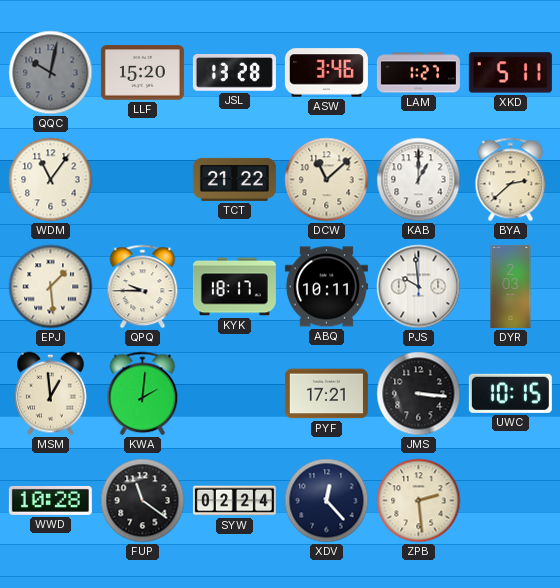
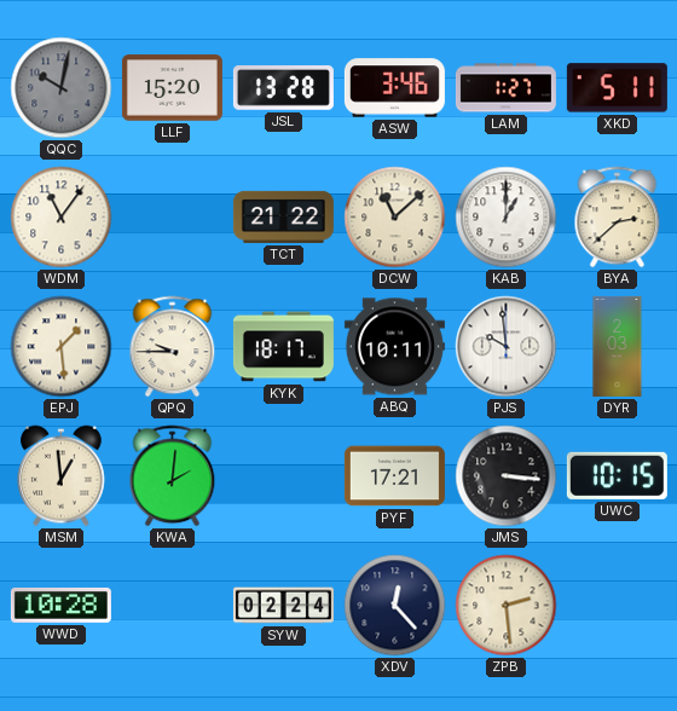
FUP: 11:21 -> none (143, 501)
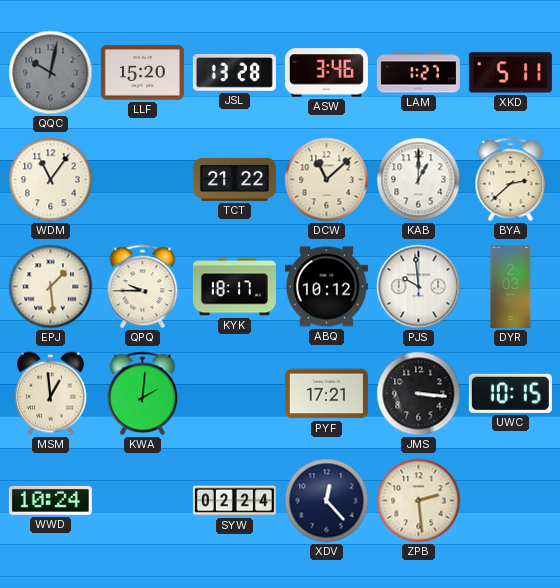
ABQ: 10:11 -> 10:12 (326, 287)
WWD: 10:28 -> 10:24 (50, 500)
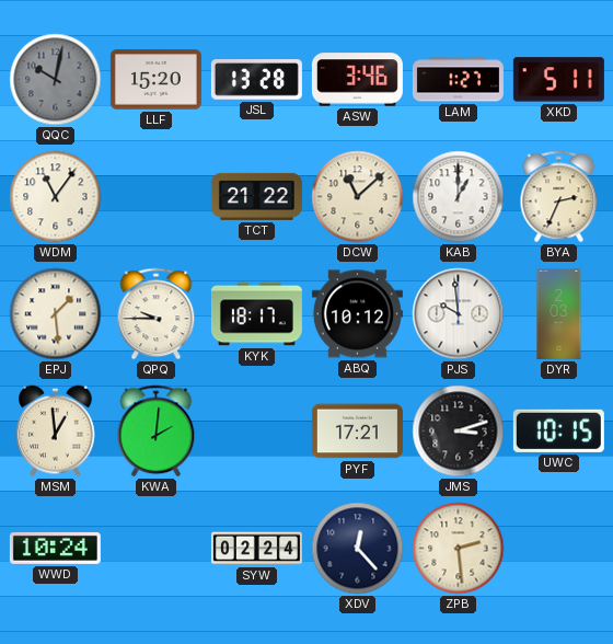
BYA: 2:38 -> 2:34 (559, 197)
JMS: 3:16 -> 3:12 (459, 432)
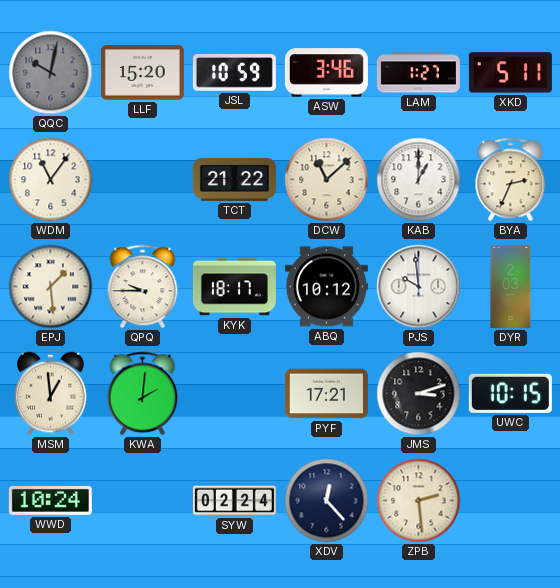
JSL: 13:28 -> 10:59 (234, 73)
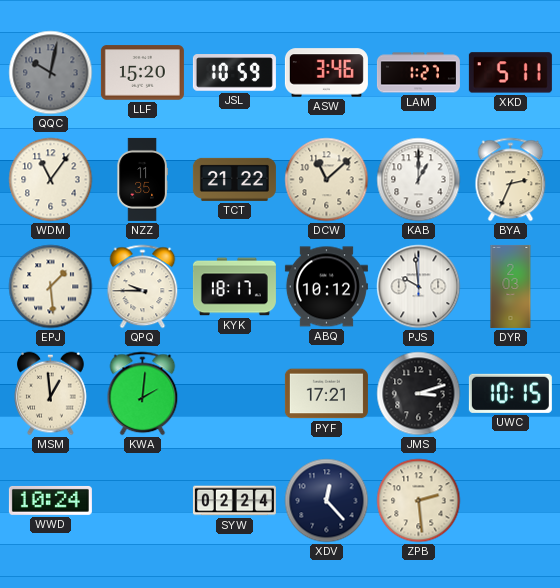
NZZ: none -> 11:35 (142, 179)
